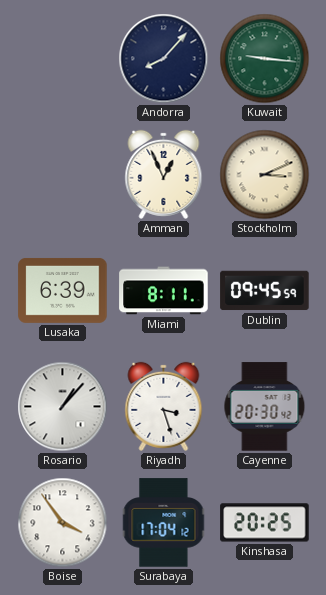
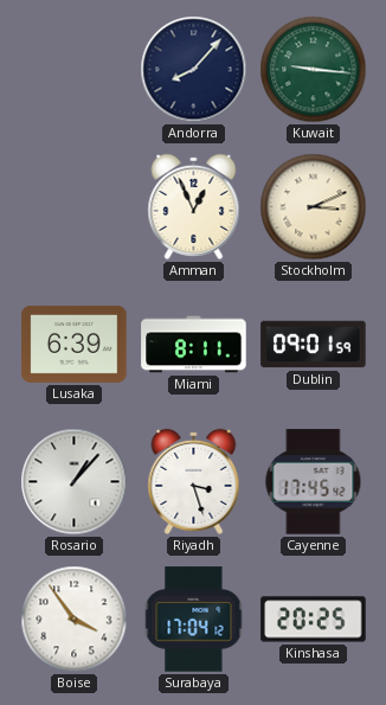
Dublin: 09:45 -> 09:01 (314, 345)
Cayenne: 20:30 -> 17:45 (314, 482)
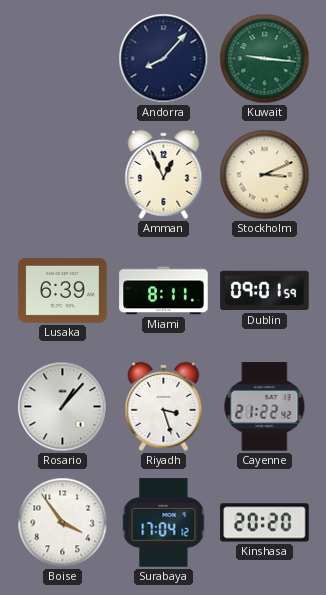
Cayenne: 17:45 -> 21:22 (265, 407)
Kinshasa: 20:25 -> 20:20 (265, 523)
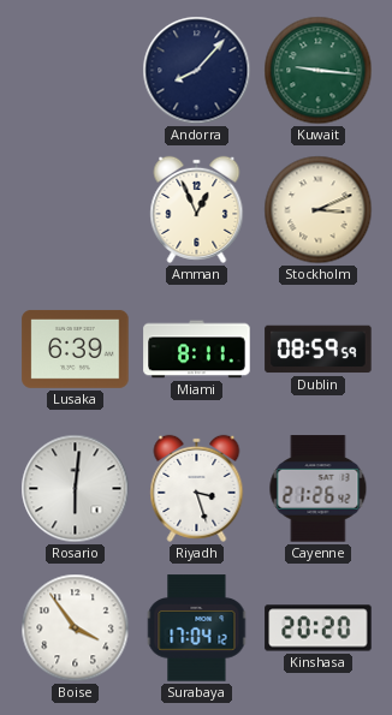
Dublin: 09:01 -> 08:59 (319, 350)
Rosario: 1:07 -> 6:01 (76, 489)
Cayenne: 21:22 -> 21:26 (319, 489)
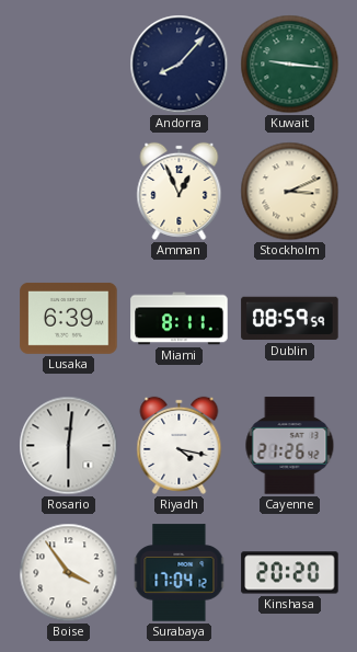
Riyadh: 3:27 -> 4:17 (180, 445)
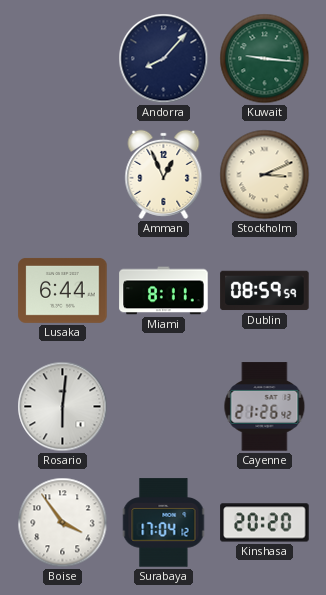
Lusaka: 6:39 -> 6:44 (63, 290)
Riyadh: 4:17 -> none (180, 445)
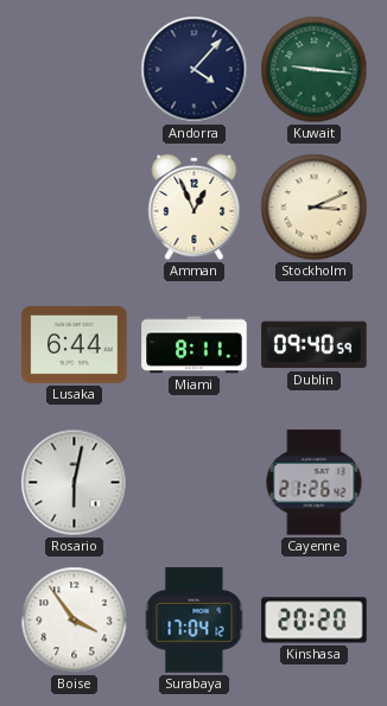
Andorra: 8:07 -> 4:07 (195, 70)
Dublin: 08:59 -> 09:40 (315, 345)
Rosario: 6:01 -> 6:02 (75, 483)
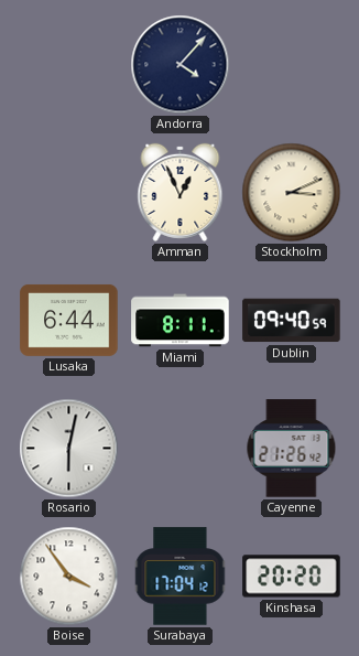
Kuwait: 9:16 -> none (315, 70)
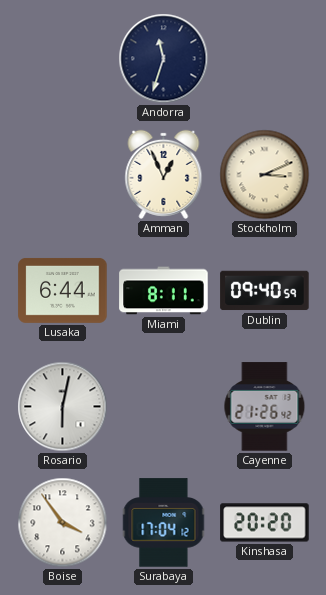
Andorra: 4:07 -> 11:33 (164, 59)
